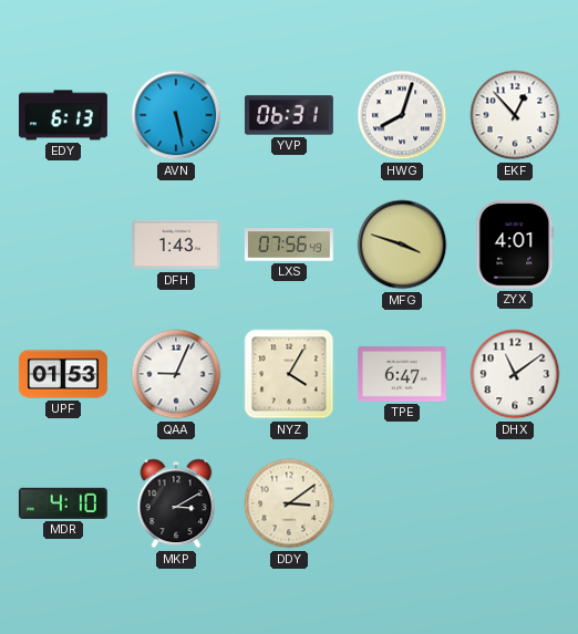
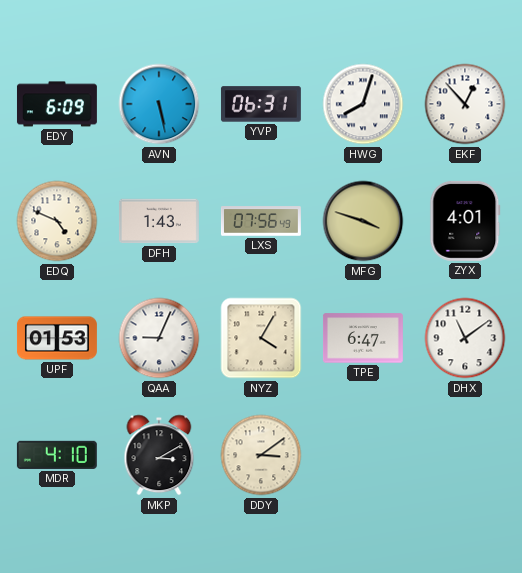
EDY: 6:13 -> 6:09 (57, 104)
EDQ: none -> 4:49 (57, 221)
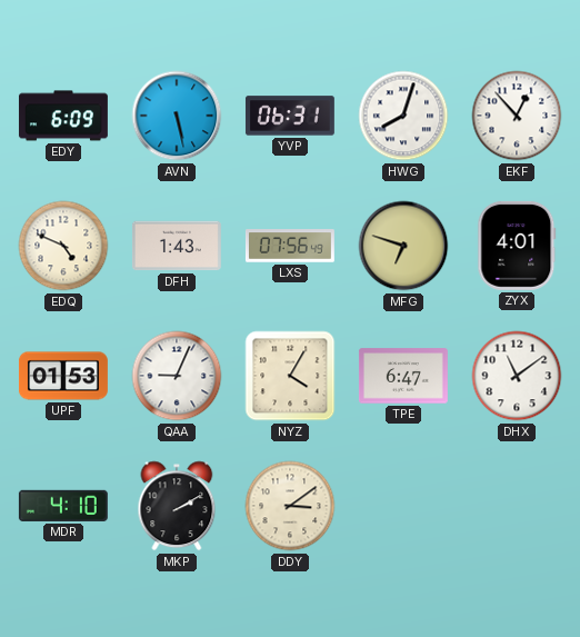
MFG: 3:48 -> 6:48 (403, 246)
MKP: 3:10 -> 2:10 (177, 506)
